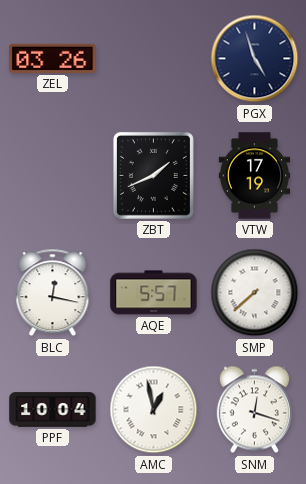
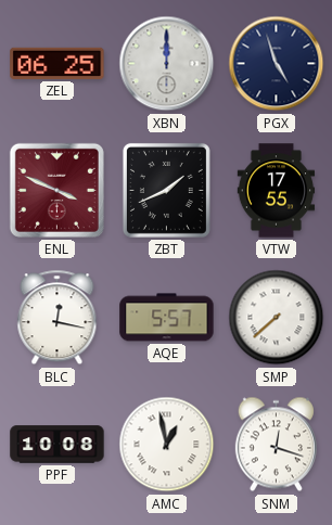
ZEL: 03:26 -> 06:25 (58, 63)
XBN: none -> 12:00 (167, 64)
ENL: none -> 3:49 (56, 190)
VTW: 17:19 -> 17:55 (277, 191)
PPF: 10:04 -> 10:08 (58, 445)
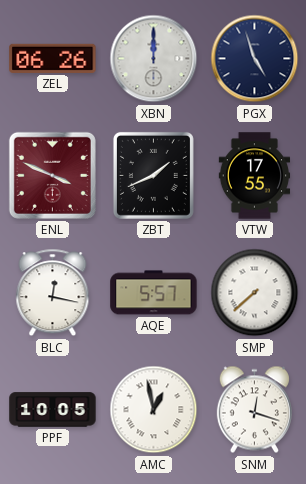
ZEL: 06:25 -> 06:26 (53, 58)
PPF: 10:08 -> 10:05 (53, 410)
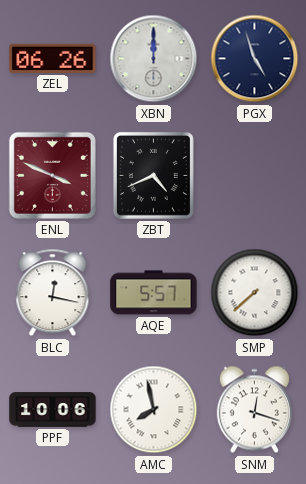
ZBT: 1:41 -> 4:41 (153, 175)
VTW: 17:55 -> none (255, 176)
PPF: 10:05 -> 10:06 (53, 410)
AMC: 12:58 -> 7:58 (154, 410)
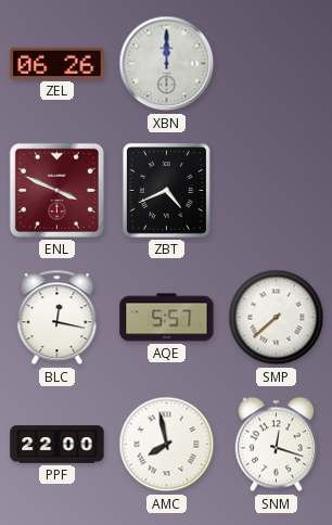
PGX: 4:57 -> none (255, 59)
PPF: 10:06 -> 22:00 (58, 445)
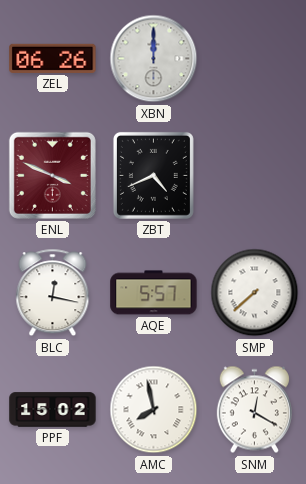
PPF: 22:00 -> 15:02 (53, 410)
SNM: 12:18 -> 12:20 (254, 410)
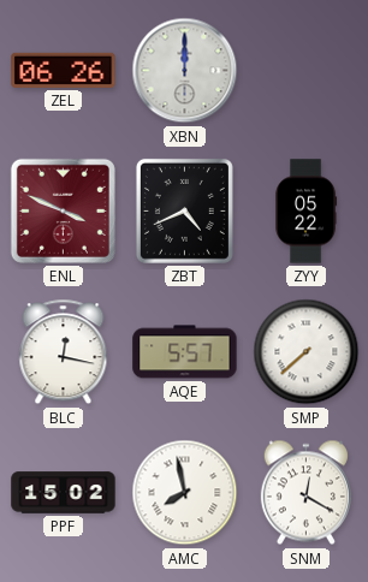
ZYY: none -> 05:22 (307, 212)
